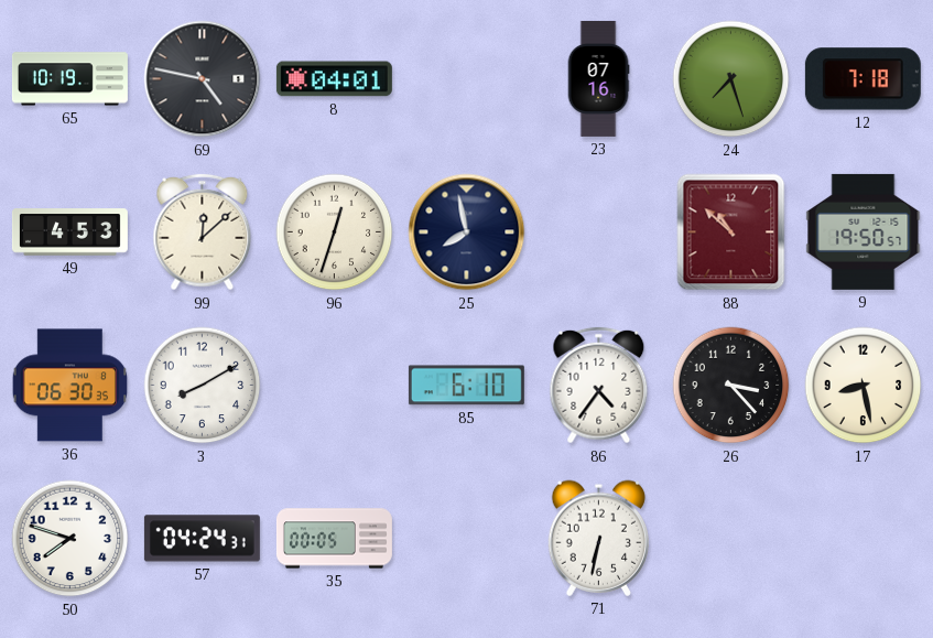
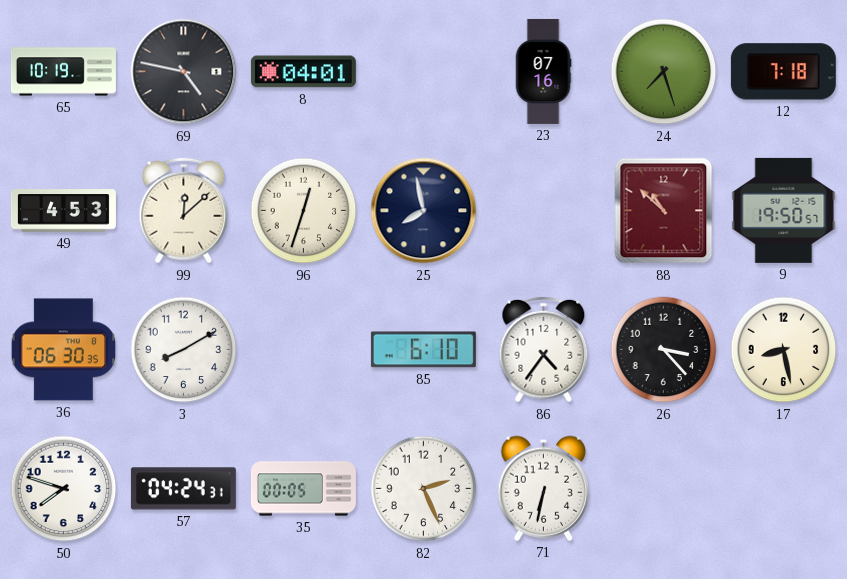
82: none -> 2:26 (424, 489)
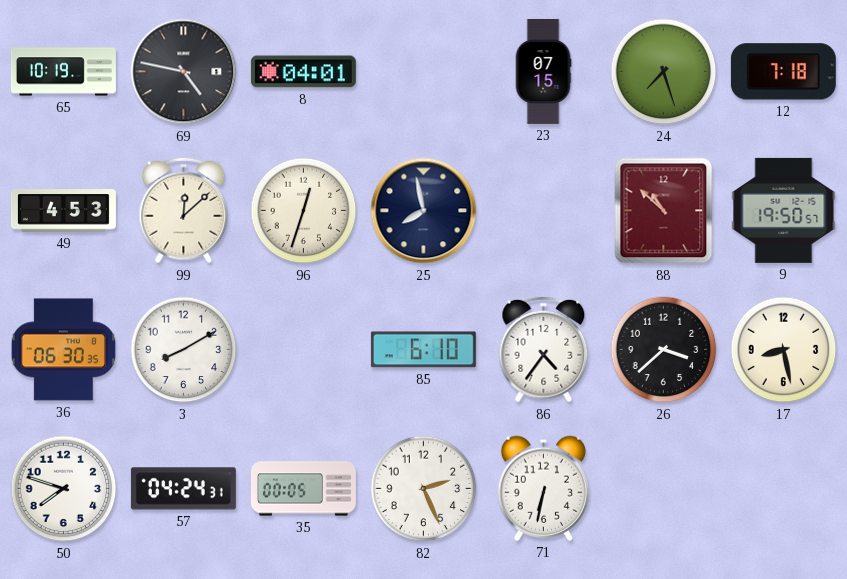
23: 07:16 -> 07:15 (543, 71)
26: 3:23 -> 3:38 (664, 350)
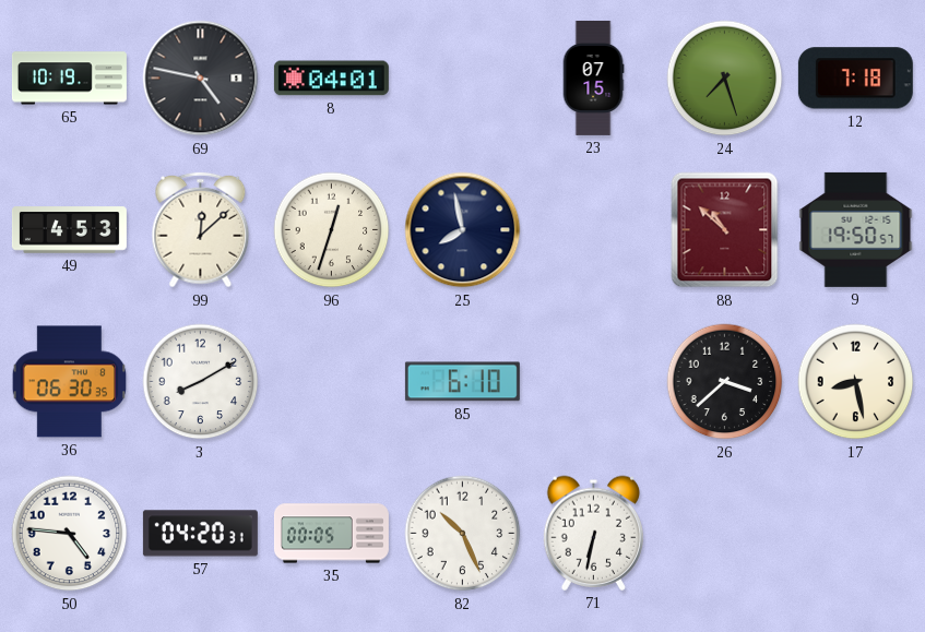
86: 4:36 -> none (544, 350)
50: 7:48 -> 4:46 (70, 534)
57: 04:24 -> 04:20 (200, 534)
82: 2:26 -> 10:26 (463, 534)
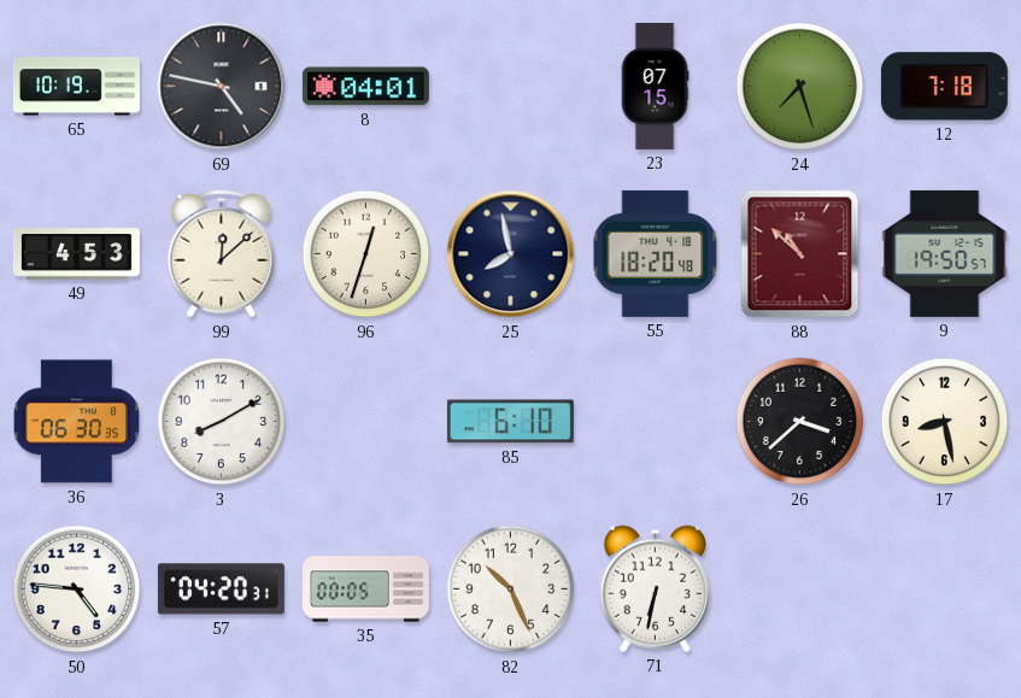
55: none -> 18:20 (656, 253)
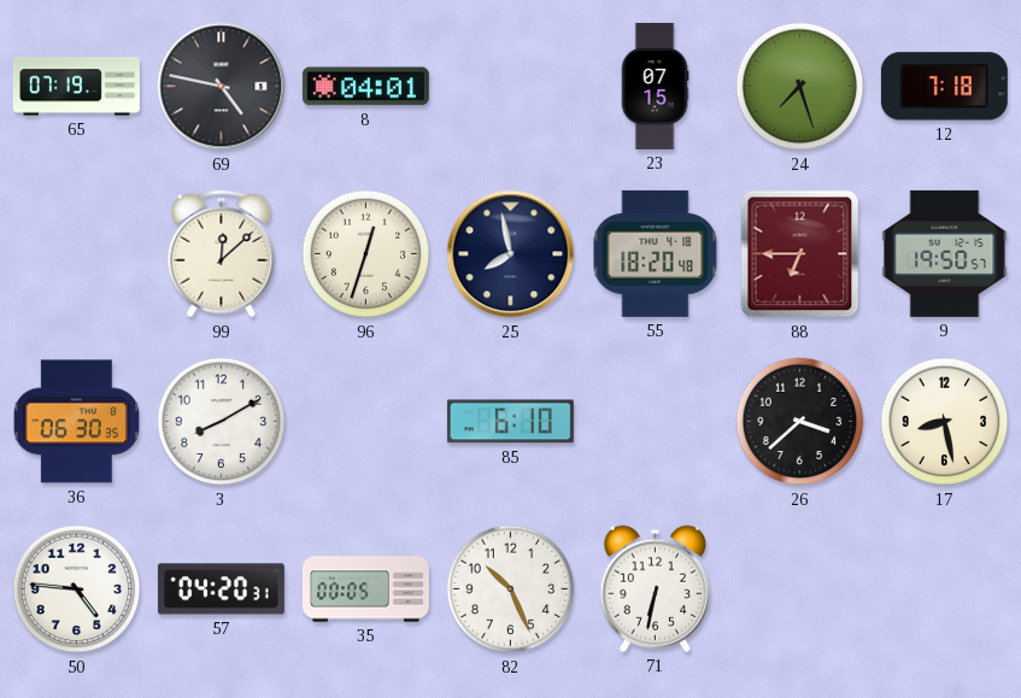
65: 10:19 -> 07:19 (76, 87)
49: 4:53 -> none (76, 254)
88: 10:52 -> 6:45 (800, 254)
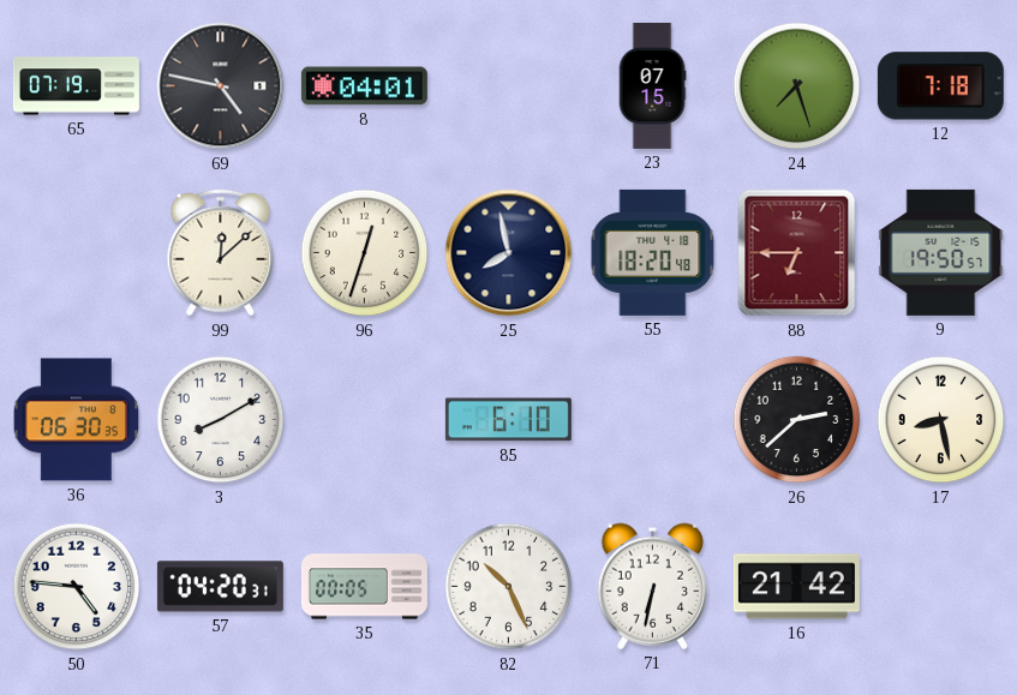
26: 3:38 -> 2:38 (797, 420)
16: none -> 21:42 (796, 587)
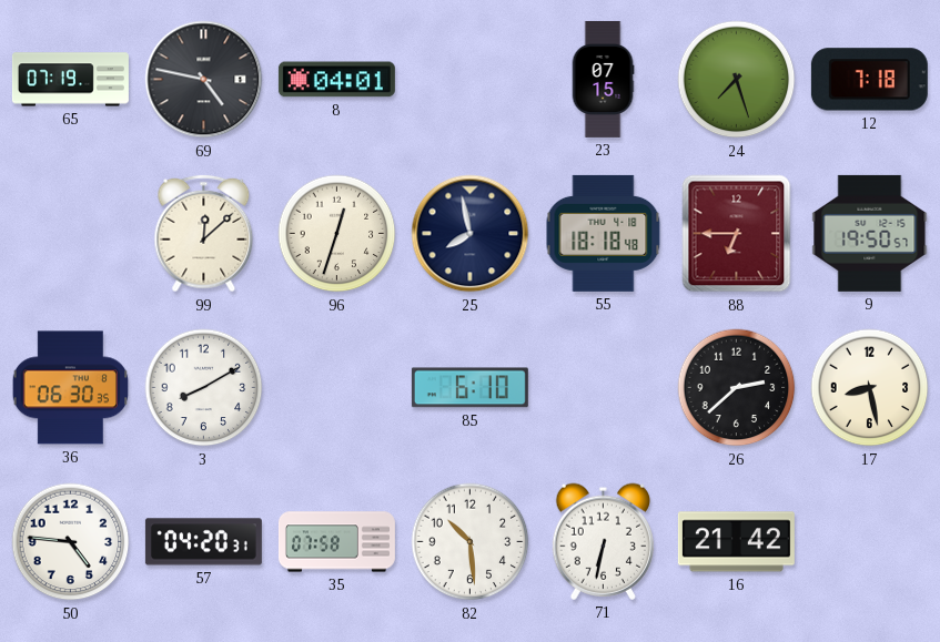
55: 18:20 -> 18:18 (604, 233)
35: 00:05 -> 07:58 (336, 542)
82: 10:26 -> 10:29 (471, 542)
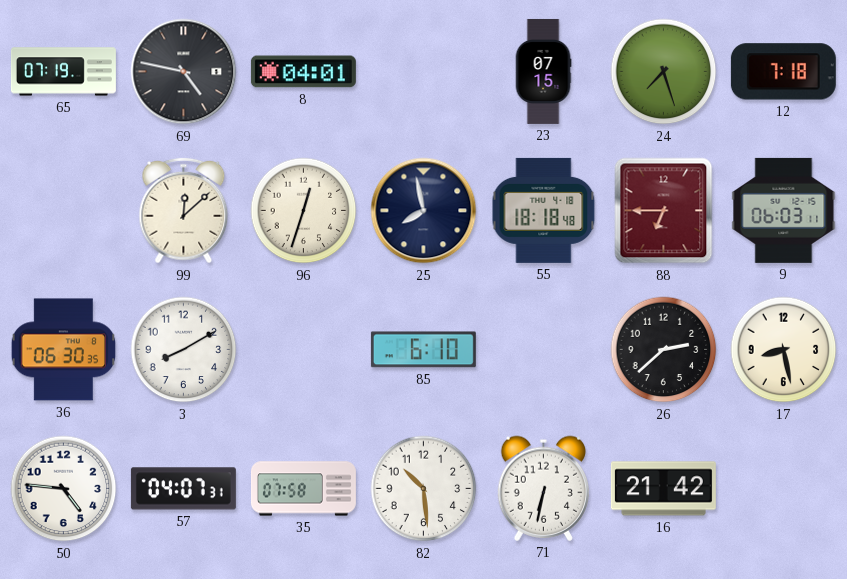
9: 19:50 -> 06:03 (784, 210)
57: 04:20 -> 04:07 (183, 489)
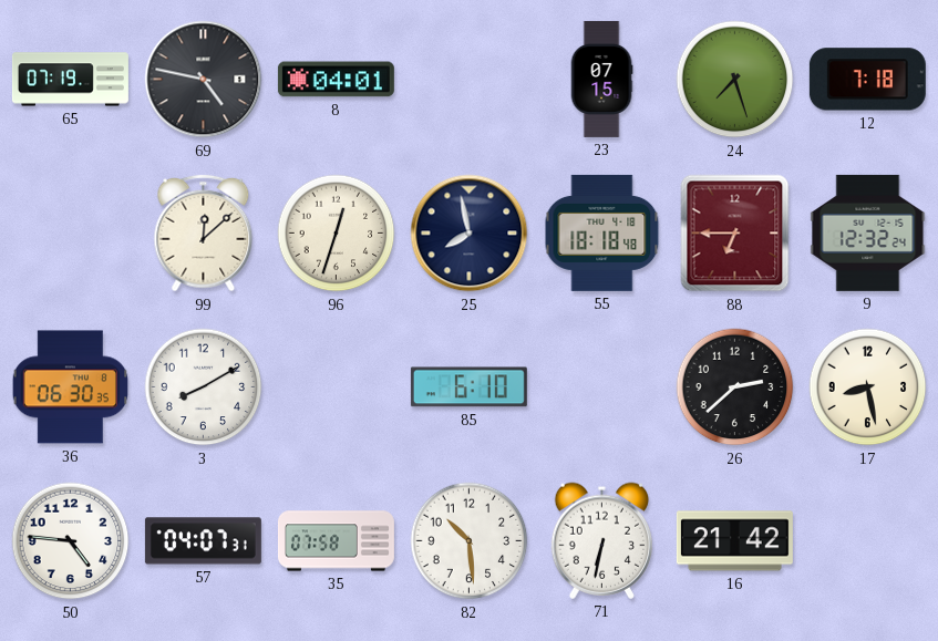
9: 06:03 -> 12:32 (868, 232)
